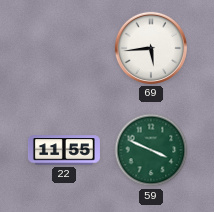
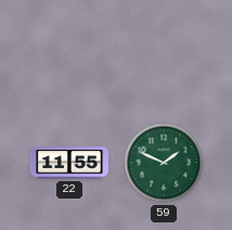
69: 5:44 -> none (151, 48)
59: 3:49 -> 1:49 (164, 163)
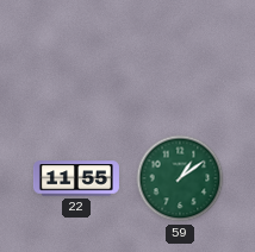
59: 1:49 -> 1:09 (180, 178)
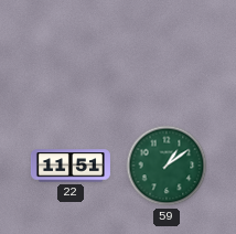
22: 11:55 -> 11:51 (71, 166)
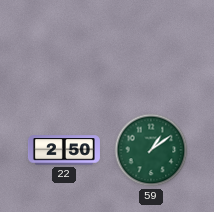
22: 11:51 -> 2:50 (64, 150)
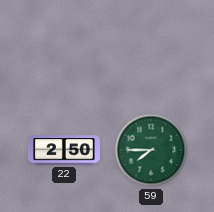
59: 1:09 -> 7:45 (151, 150)
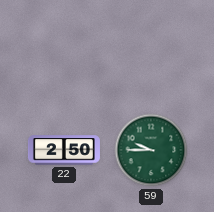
59: 7:45 -> 9:45 (151, 150)
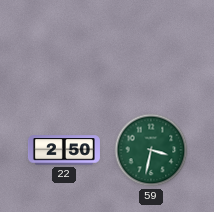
59: 9:45 -> 3:32 (151, 150)
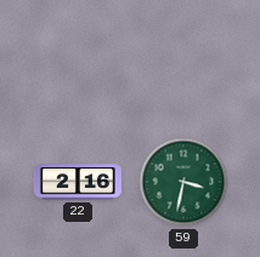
22: 2:50 -> 2:16 (78, 182)
